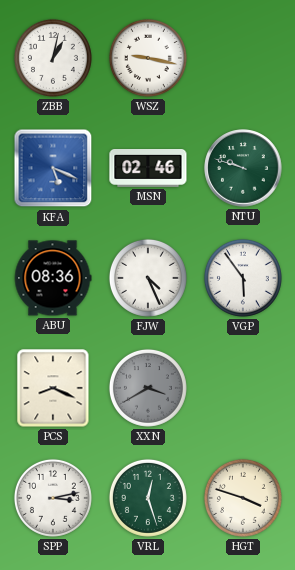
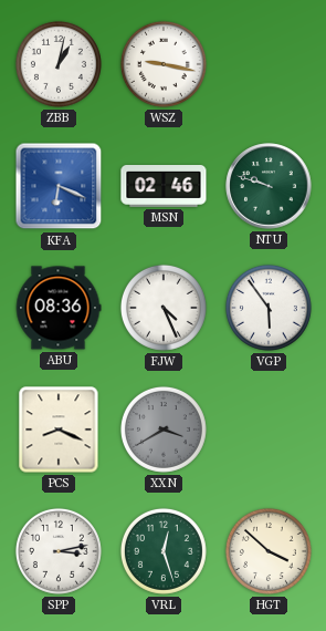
KFA: 5:19 -> 6:19 (59, 186)
HGT: 3:48 -> 3:52 (269, 551)
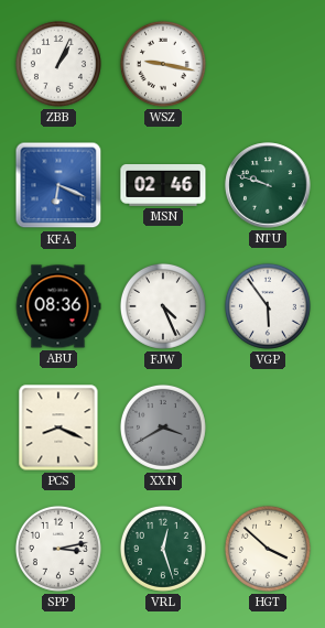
ZBB: 1:02 -> 1:04 (58, 64)
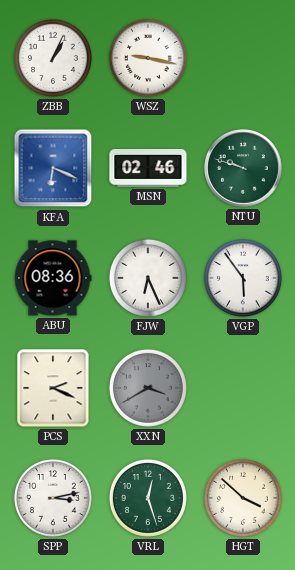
FJW: 4:26 -> 6:26 (148, 278)
PCS: 8:19 -> 2:19 (53, 388)
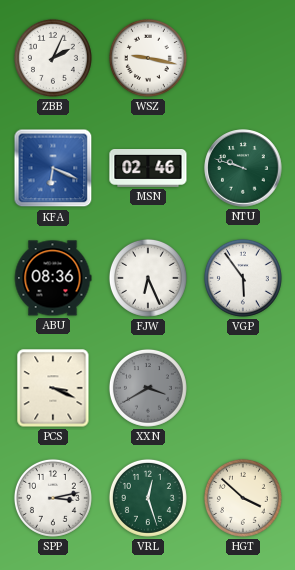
ZBB: 1:04 -> 2:04 (53, 58)
PCS: 2:19 -> 3:19 (53, 388)
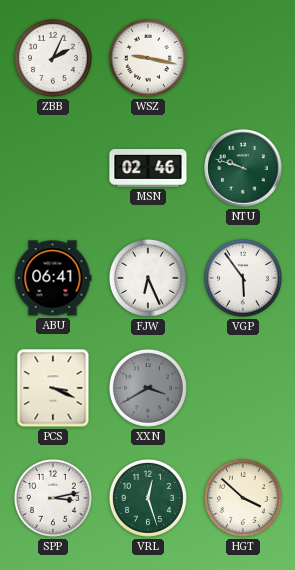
KFA: 6:19 -> none (53, 168)
ABU: 08:36 -> 06:41 (53, 278)
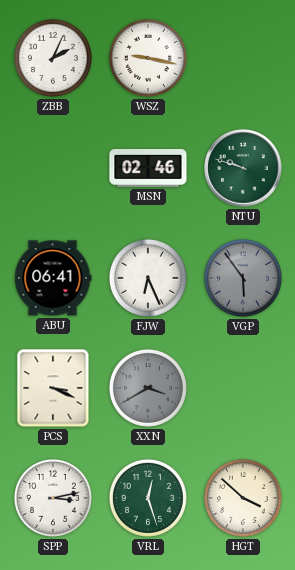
VGP dial: white -> grey (243, 278)
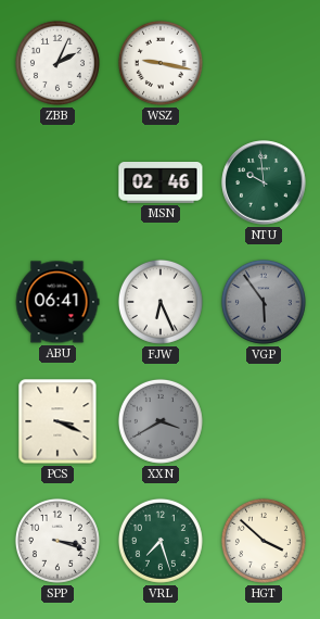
NTU: 9:48 -> 9:59 (264, 182)
SPP: 3:13 -> 3:18 (57, 541)
VRL: 12:27 -> 7:27 (161, 541)
